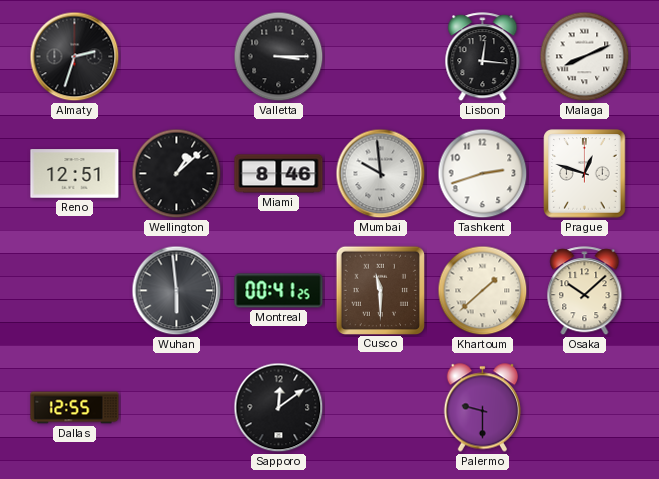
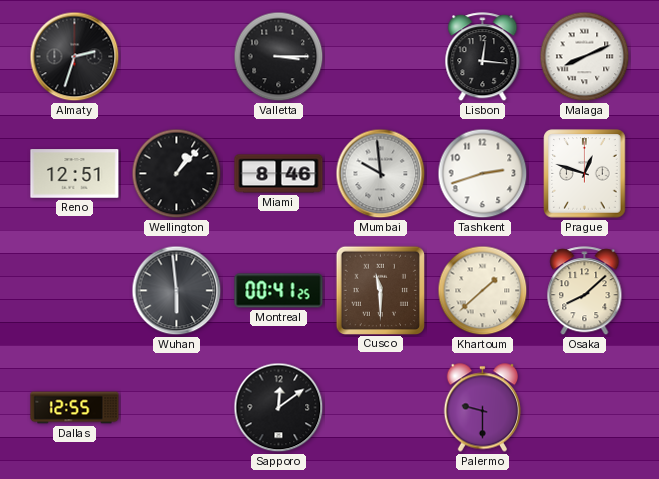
Wellington: 1:08 -> 1:07 (177, 174)
Osaka: 10:08 -> 8:08 (585, 291)
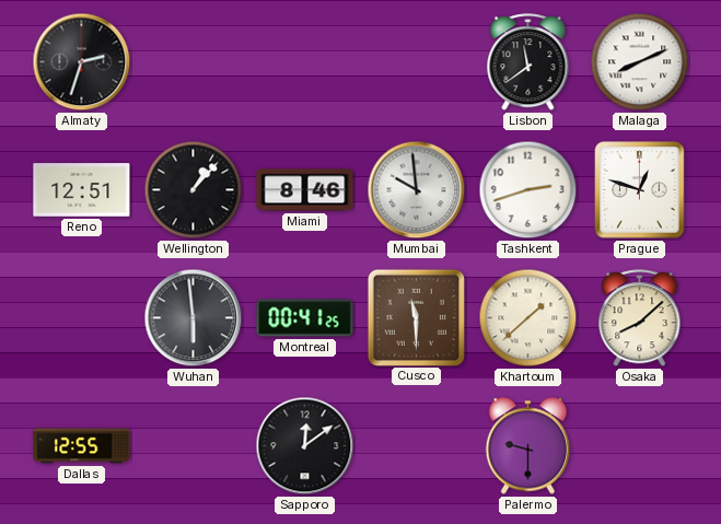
Valletta: 3:15 -> none (279, 57)
Lisbon: 12:16 -> 11:39 (528, 62)
